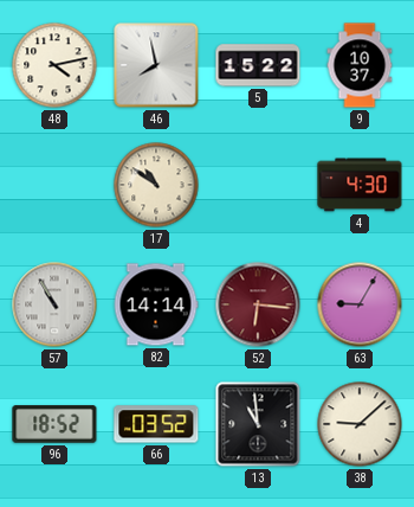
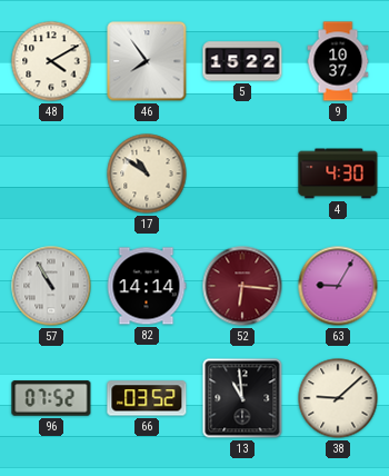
48: 4:13 -> 4:10 (51, 61)
46: 7:58 -> 7:54 (147, 61)
96: 18:52 -> 07:52 (51, 398)
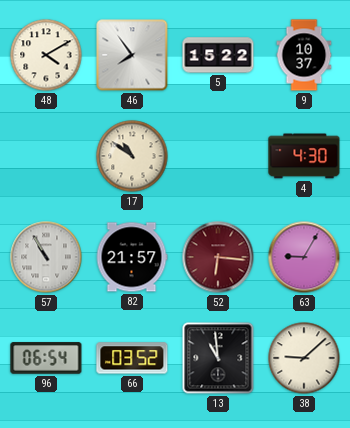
82: 14:14 -> 21:57 (132, 257)
96: 07:52 -> 06:54 (46, 358)
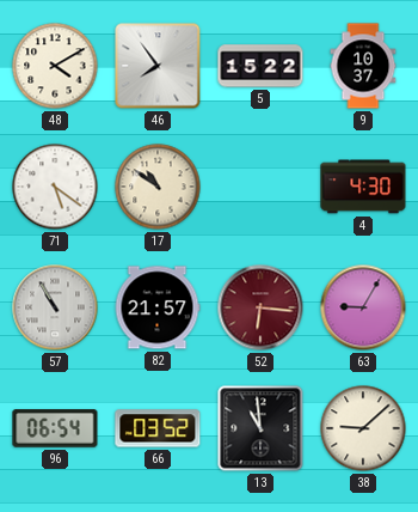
71: none -> 5:21 (55, 187)
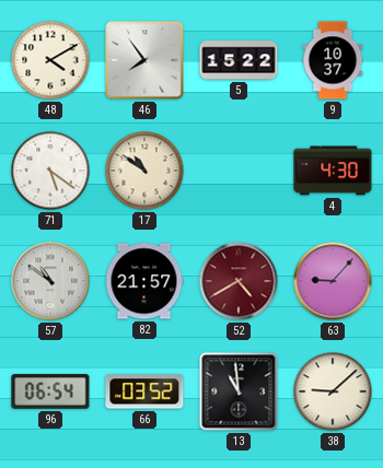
57: 10:55 -> 10:51 (50, 281)
52: 6:16 -> 4:40 (239, 281)
63: 9:05 -> 9:07 (333, 281)
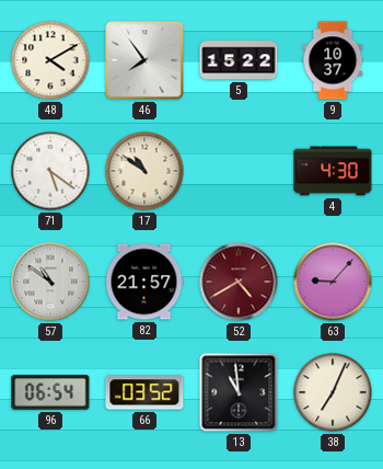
38: 9:08 -> 7:04 (333, 392)
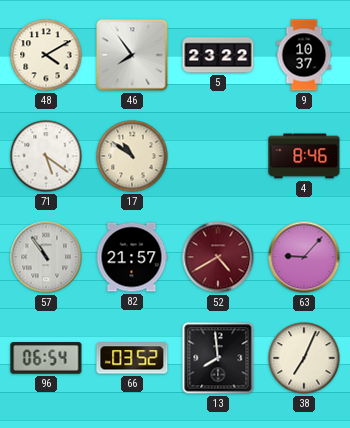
5: 15:22 -> 23:22 (218, 55)
4: 4:30 -> 8:46 (304, 156)
57: 10:51 -> 10:54 (46, 257)
13: 10:59 -> 7:59 (218, 358)
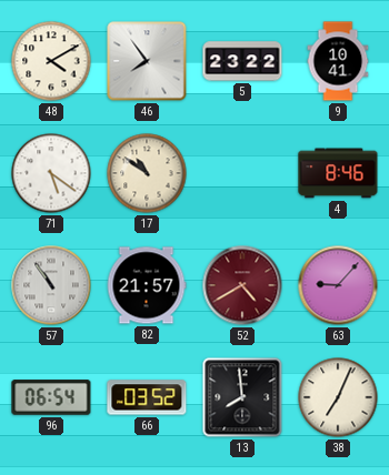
9: 10:37 -> 10:41 (338, 61)
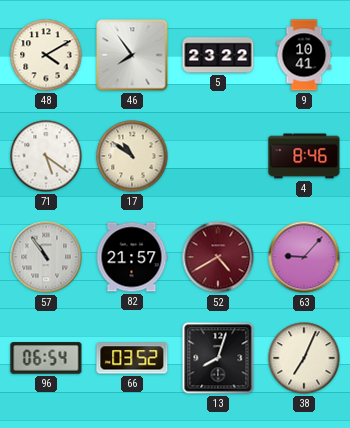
13: 7:59 -> 8:03 (218, 358)
